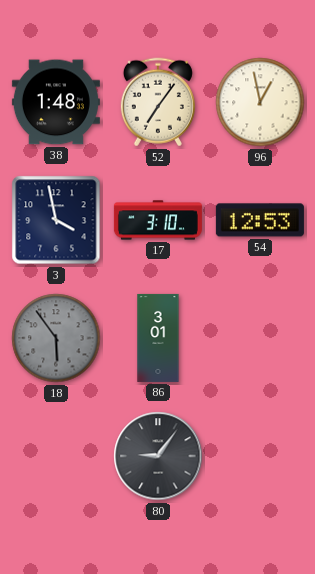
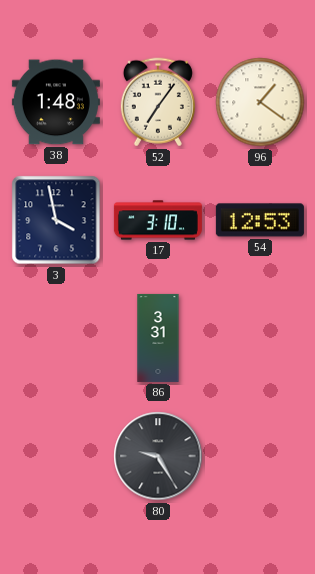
96: 12:58 -> 1:21 (260, 102)
18: 5:54 -> none (56, 338)
86: 3:01 -> 3:31 (158, 338)
80: 9:06 -> 9:25 (158, 456)
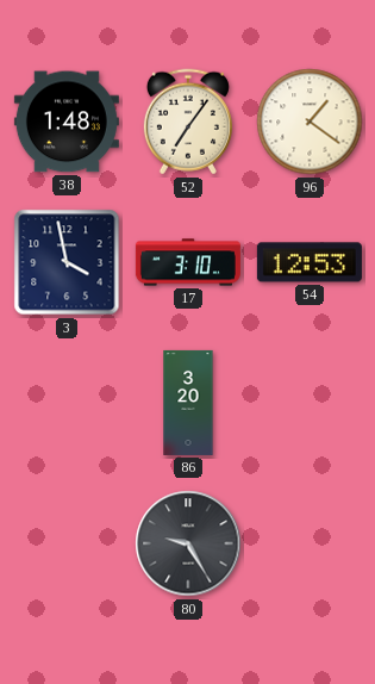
86: 3:31 -> 3:20 (188, 403)
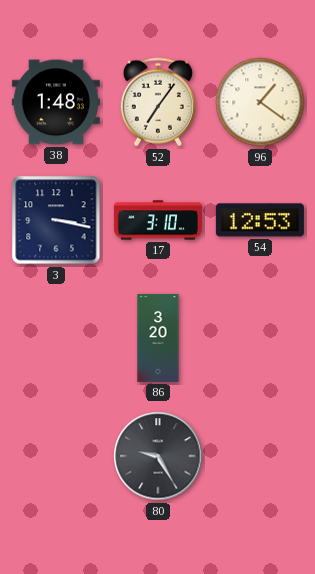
3: 3:58 -> 3:17 (56, 220)
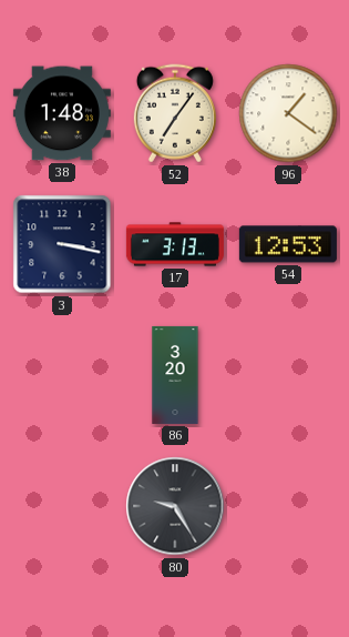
17: 3:10 -> 3:13 (175, 244)
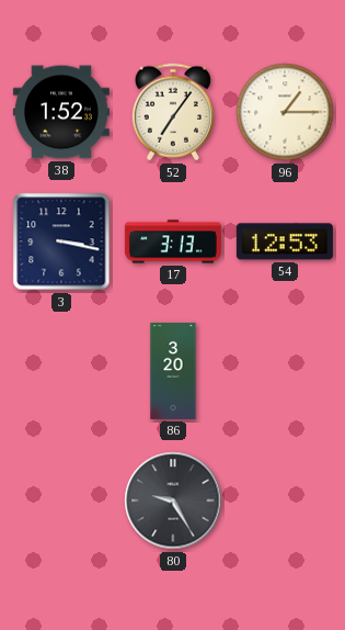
38: 1:48 -> 1:52 (61, 112)
96: 1:21 -> 1:15 (285, 112)
